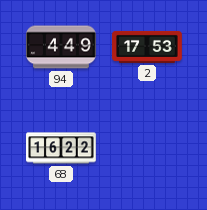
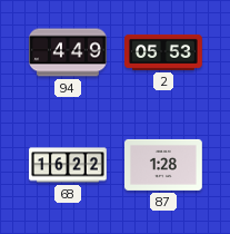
2: 17:53 -> 05:53 (164, 52)
87: none -> 1:28 (163, 165)
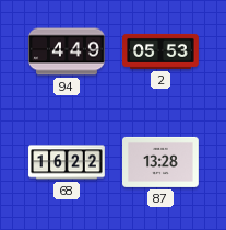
87: 1:28 -> 13:28 (160, 162)
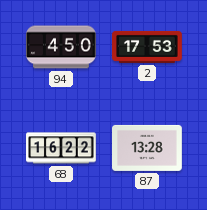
94: 4:49 -> 4:50 (61, 47)
2: 05:53 -> 17:53 (148, 47)
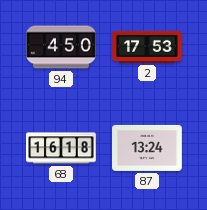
68: 16:22 -> 16:18 (61, 148)
87: 13:28 -> 13:24 (147, 148)
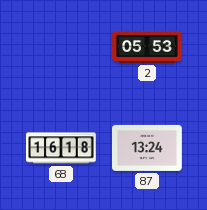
94: 4:50 -> none (61, 47)
2: 17:53 -> 05:53 (148, 47)
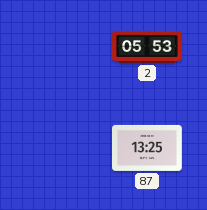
68: 16:18 -> none (61, 148)
87: 13:24 -> 13:25 (147, 148)
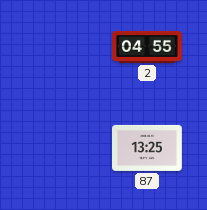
2: 05:53 -> 04:55 (148, 47)
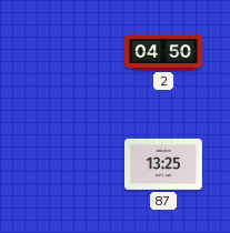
2: 04:55 -> 04:50 (164, 52)
